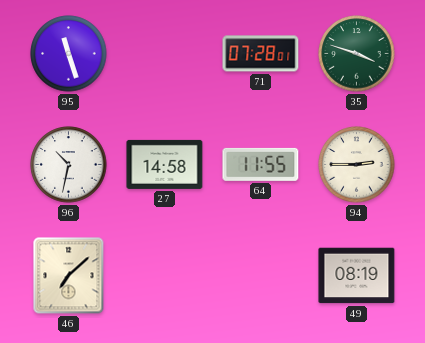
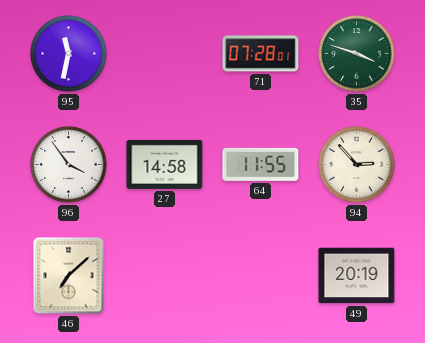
95: 11:27 -> 11:32 (69, 54)
96: 10:32 -> 3:54 (69, 165)
94: 2:45 -> 2:53 (357, 165)
49: 08:19 -> 20:19 (357, 276)
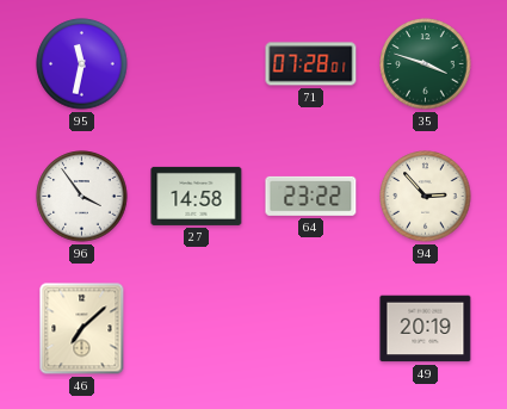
64: 11:55 -> 23:22 (311, 196)
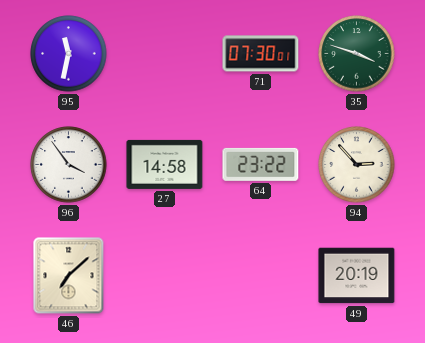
71: 07:28 -> 07:30 (261, 54)
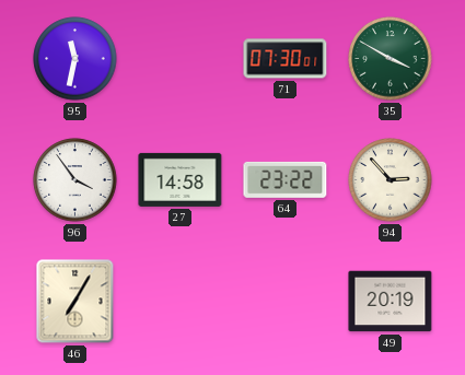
35: 3:48 -> 3:50 (391, 59)
46: 7:08 -> 7:05 (75, 302)
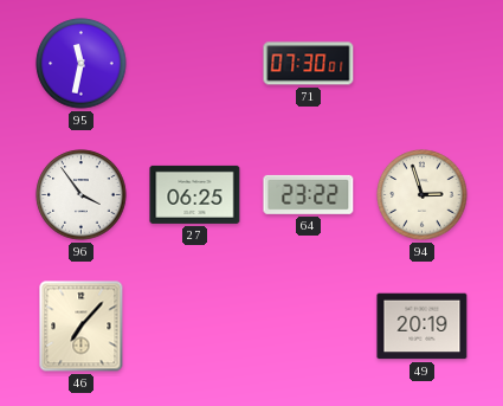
35: 3:50 -> none (391, 59)
27: 14:58 -> 06:25 (195, 194)
94: 2:53 -> 2:57 (423, 195)
46: 7:05 -> 7:07 (82, 327)
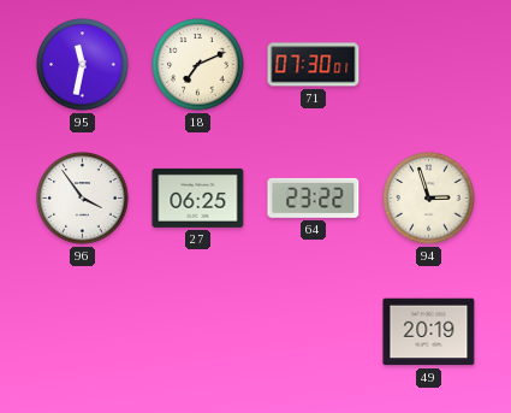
18: none -> 7:11 (198, 65)
46: 7:07 -> none (82, 327)
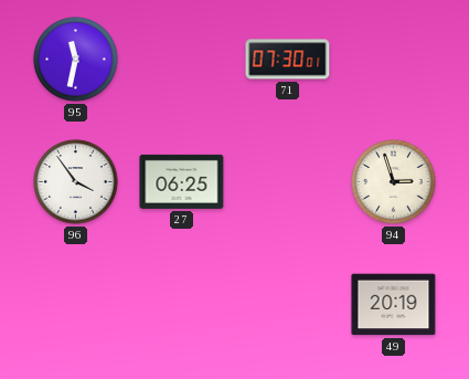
18: 7:11 -> none (198, 65)
64: 23:22 -> none (314, 197)
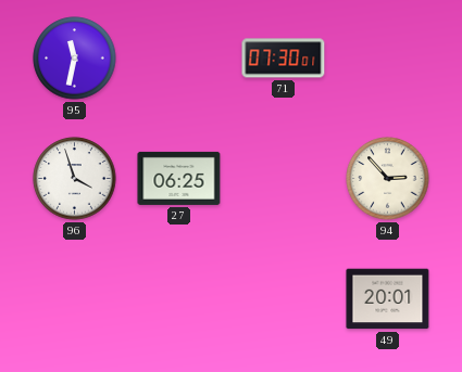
96: 3:54 -> 3:57 (75, 179)
94: 2:57 -> 2:53 (388, 179)
49: 20:19 -> 20:01 (388, 299)
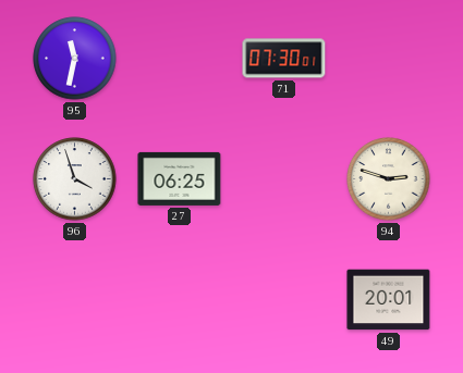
94: 2:53 -> 2:48 (389, 179)
